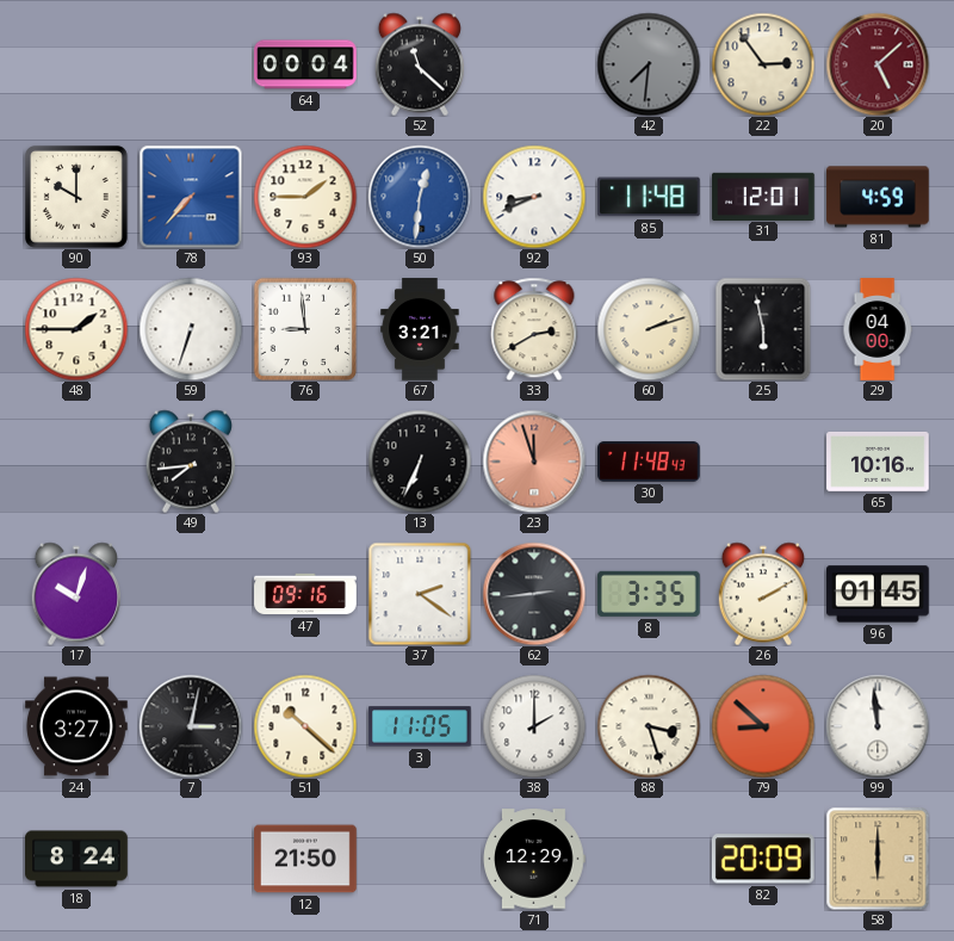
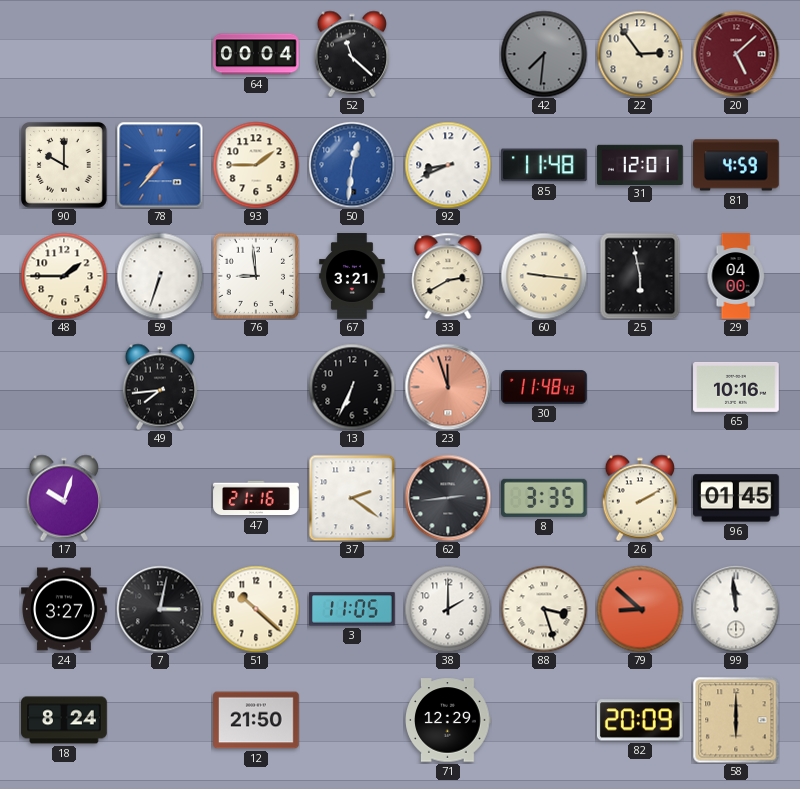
60: 2:12 -> 9:16 (544, 276)
47: 09:16 -> 21:16 (256, 498)
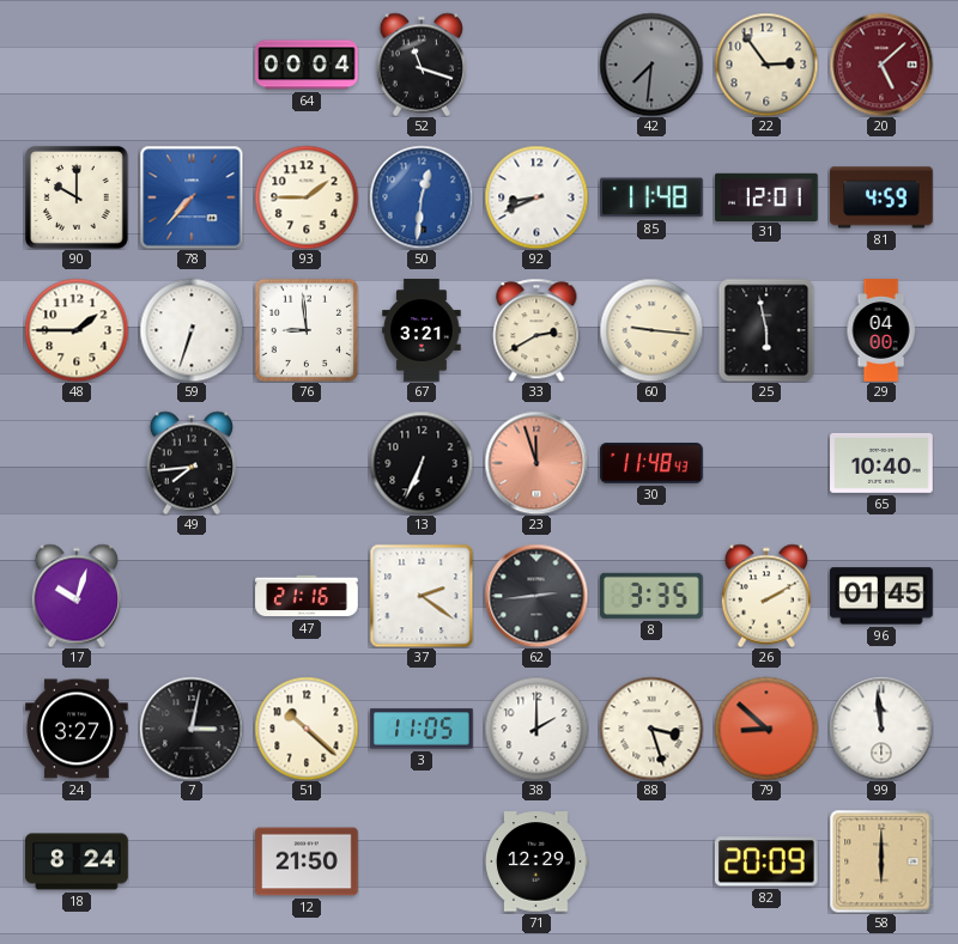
52: 11:22 -> 11:18 (420, 65)
65: 10:16 -> 10:40 (881, 463)
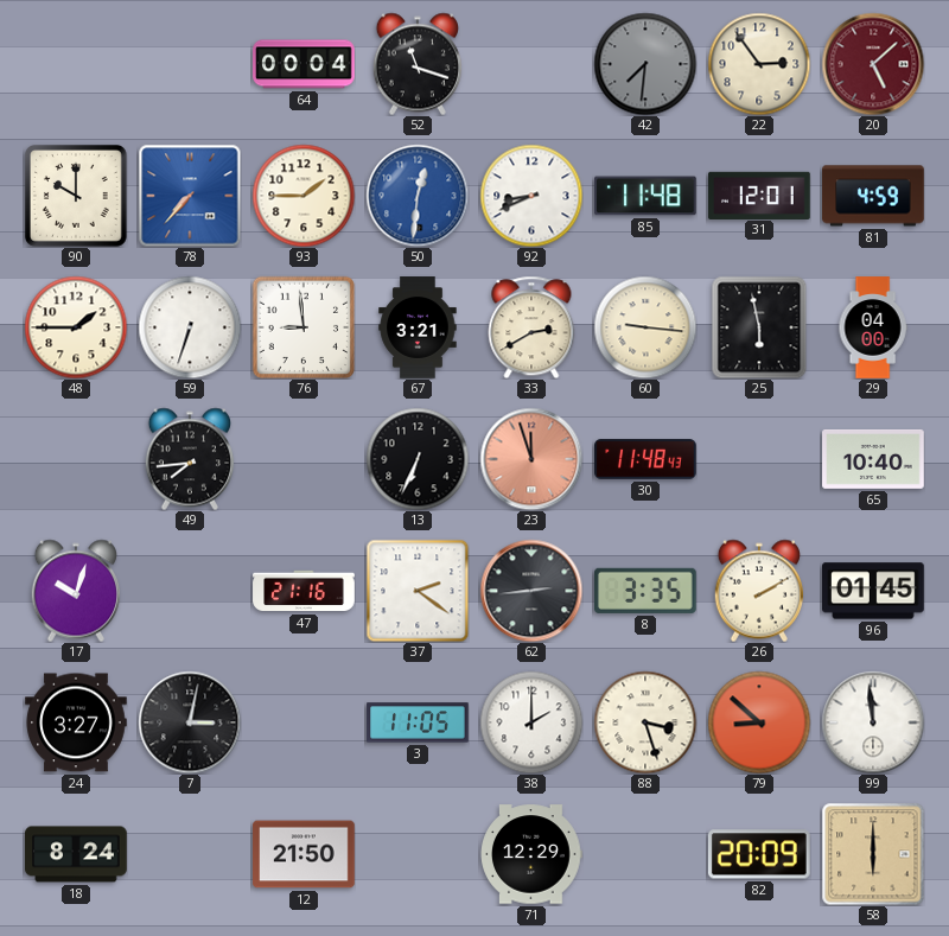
51: 10:22 -> none (307, 729)
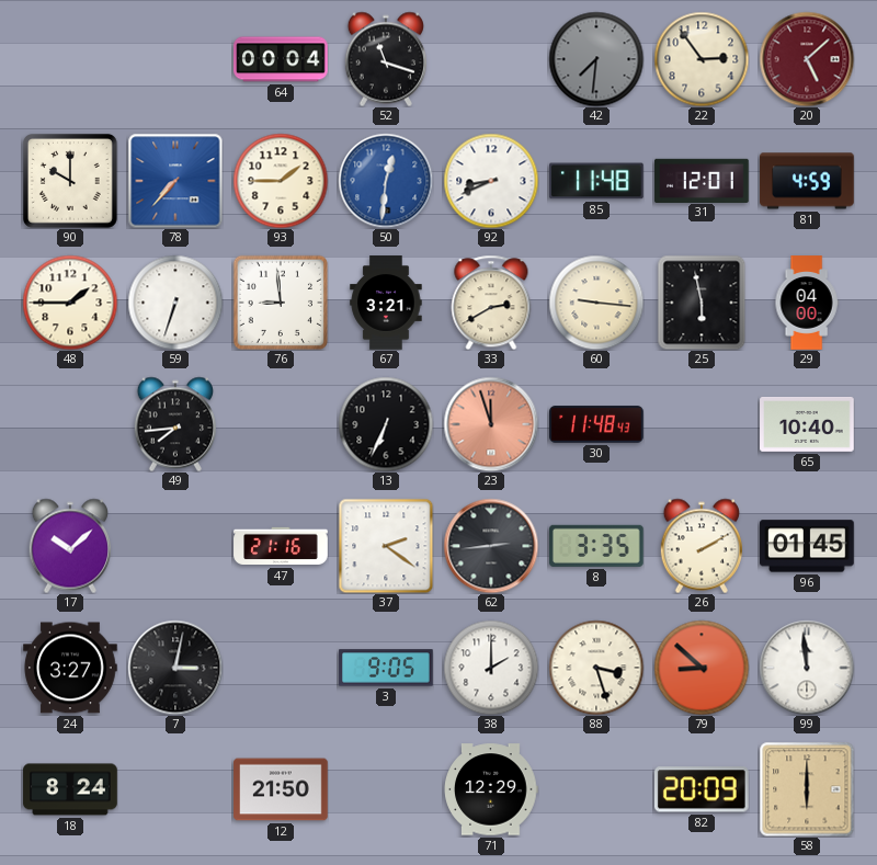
17: 10:03 -> 10:08 (69, 546)
3: 11:05 -> 9:05 (386, 668)
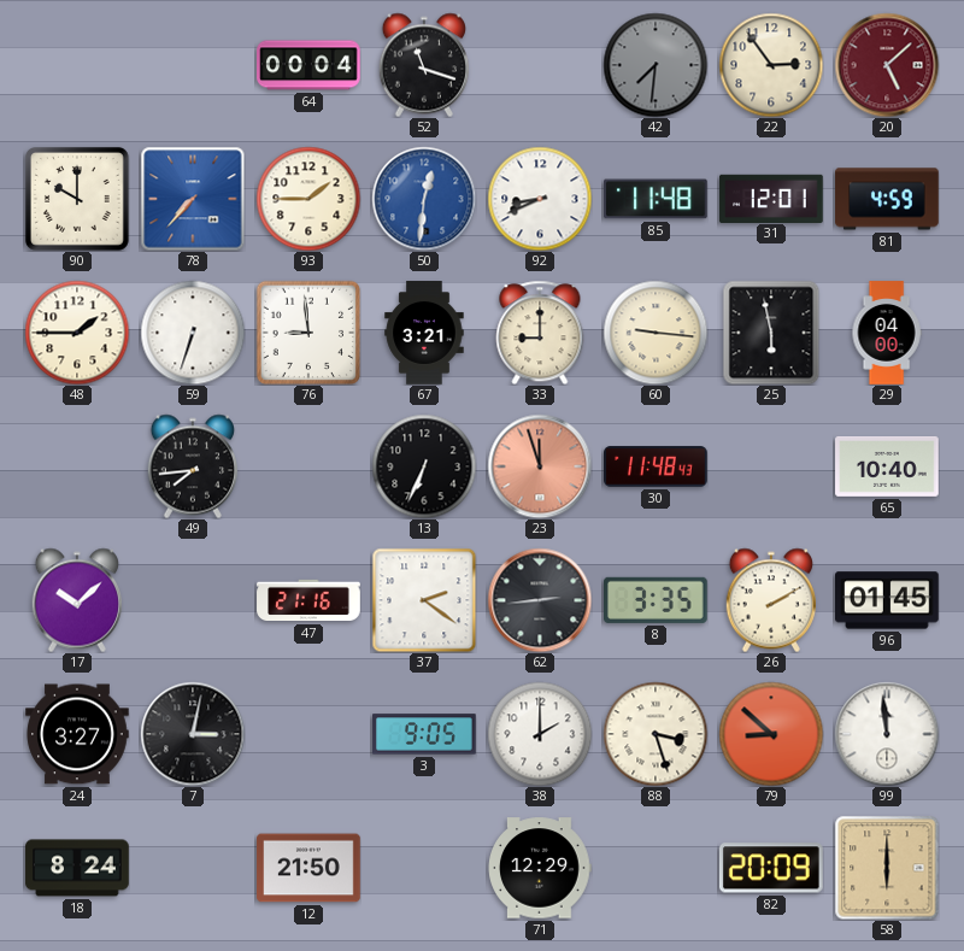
33: 2:40 -> 9:00 (540, 333)
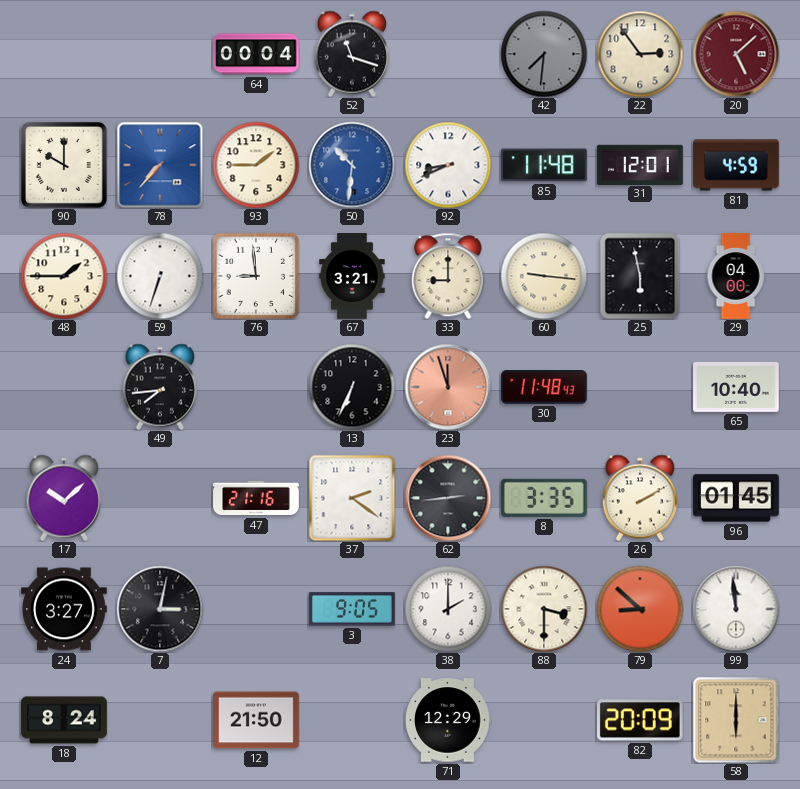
50: 12:31 -> 10:31 (352, 165)
88: 3:27 -> 3:30 (544, 609)
